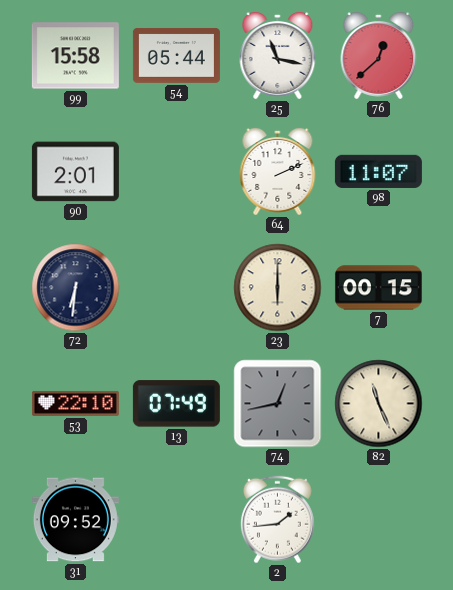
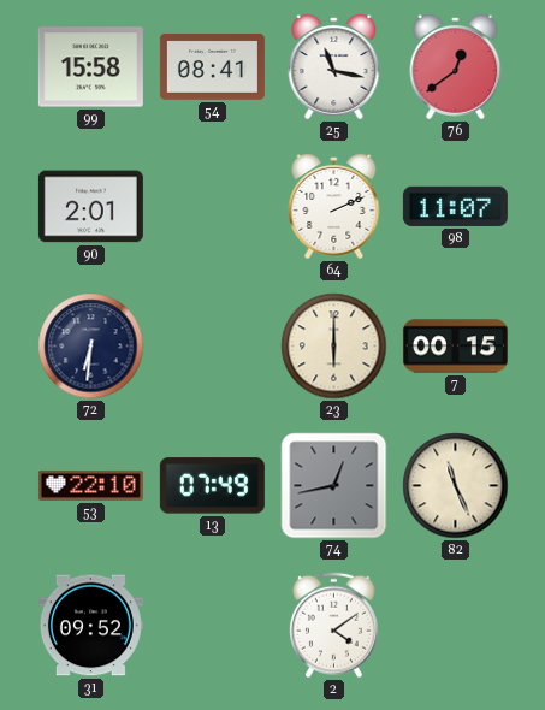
54: 05:44 -> 08:41 (212, 66)
76: 12:38 -> 12:39 (456, 66)
2: 1:44 -> 4:09 (333, 626)
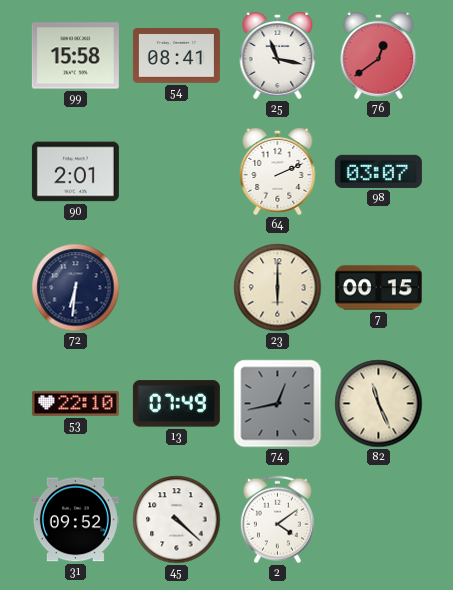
98: 11:07 -> 03:07 (378, 171)
45: none -> 4:22 (177, 520)
